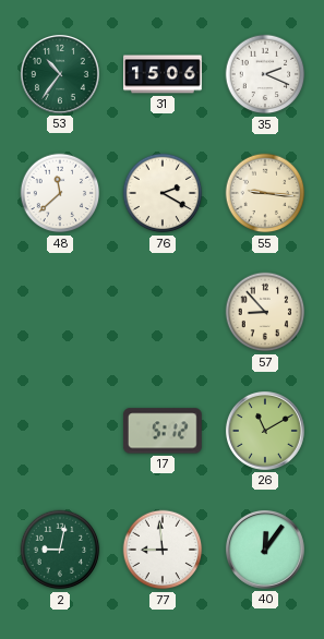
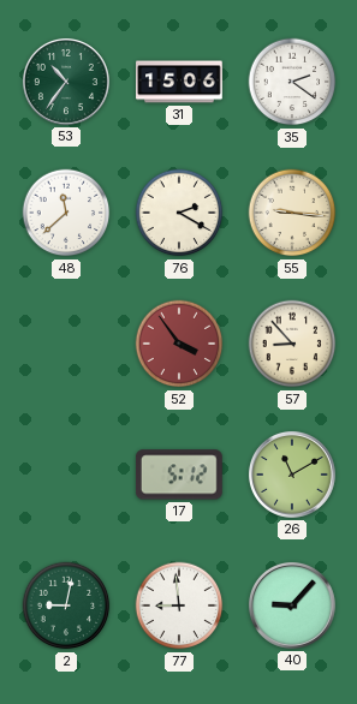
35: 2:19 -> 2:21 (292, 82)
52: none -> 3:54 (179, 344)
40: 12:06 -> 9:07 (292, 605)
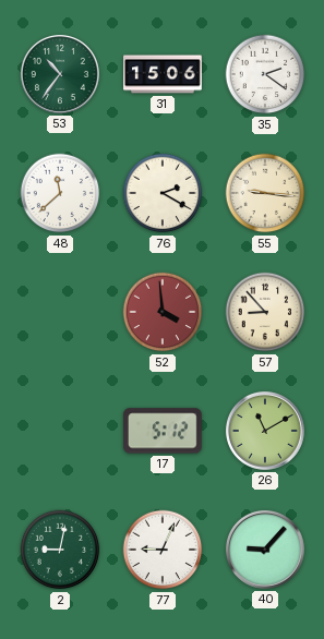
52: 3:54 -> 3:59 (163, 312)
77: 8:59 -> 9:04 (163, 550)
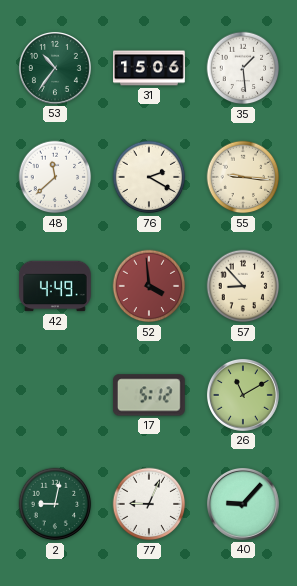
35: 2:21 -> 1:29 (243, 68)
42: none -> 4:49 (55, 286)
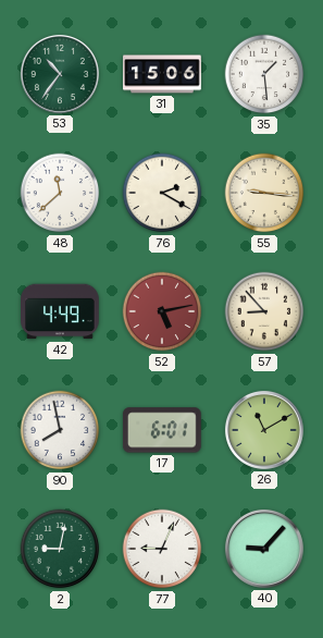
52: 3:59 -> 5:13 (162, 311)
90: none -> 7:58 (60, 430)
17: 5:12 -> 6:01 (162, 430)
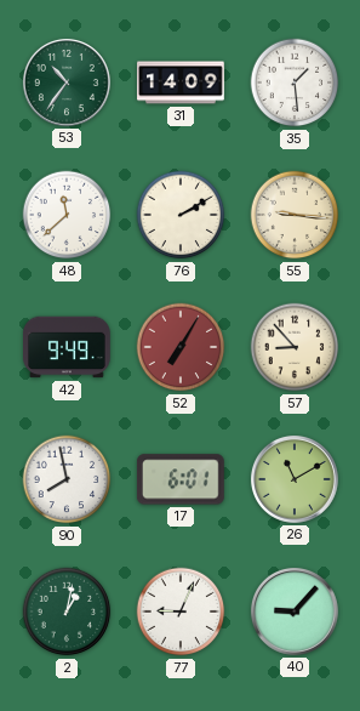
31: 15:06 -> 14:09 (182, 83)
76: 2:20 -> 2:10 (181, 215)
42: 4:49 -> 9:49 (67, 347)
52: 5:13 -> 7:05 (181, 347)
2: 9:02 -> 1:02 (67, 612)
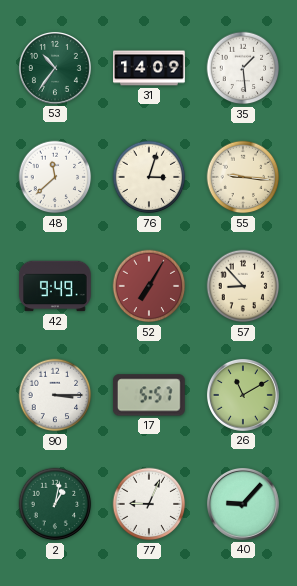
76: 2:10 -> 3:03 (149, 177)
90: 7:58 -> 3:15 (55, 395)
17: 6:01 -> 5:57 (149, 395)
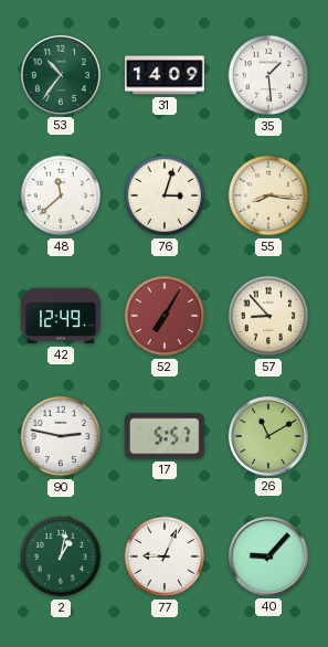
55: 9:16 -> 8:16 (268, 195)
42: 9:49 -> 12:49 (61, 316)
90: 3:15 -> 2:47 (61, 436)
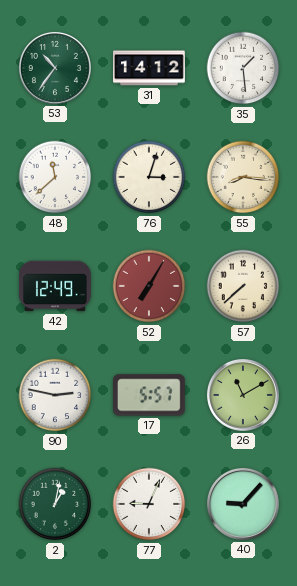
31: 14:09 -> 14:12 (150, 68)
57: 8:53 -> 7:38 (243, 286)
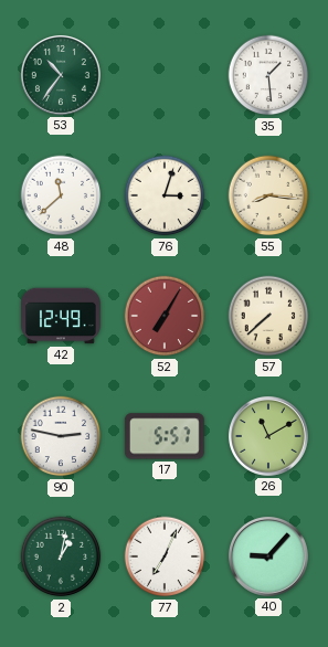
31: 14:12 -> none (150, 68)
77: 9:04 -> 7:04 (165, 556)
